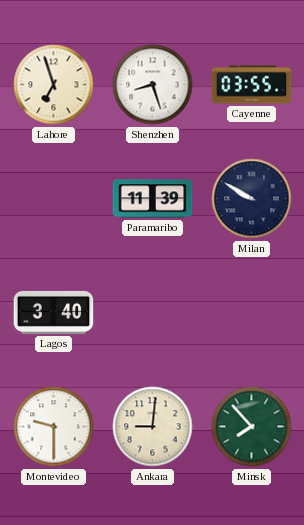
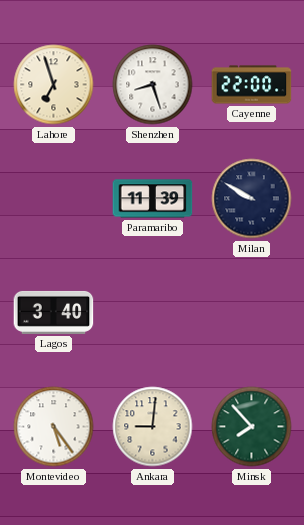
Cayenne: 03:55 -> 22:00 (252, 85)
Montevideo: 9:30 -> 5:24 (54, 427)
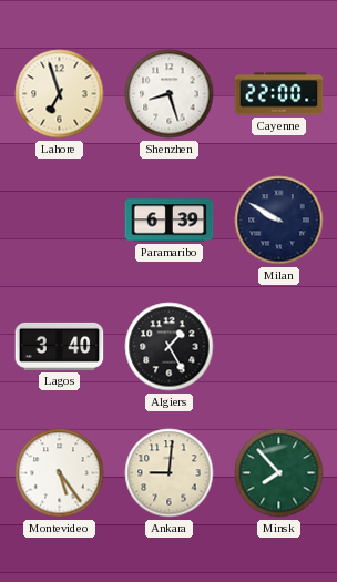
Paramaribo: 11:39 -> 6:39 (170, 221)
Algiers: none -> 1:25 (170, 347)
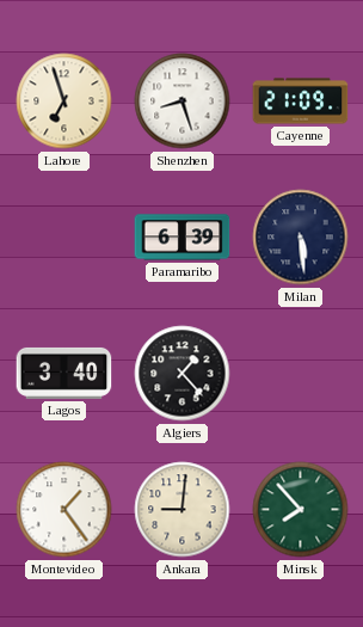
Cayenne: 22:00 -> 21:09 (301, 102)
Milan: 9:50 -> 5:29 (301, 238)
Algiers: 1:25 -> 1:23 (183, 374)
Montevideo: 5:24 -> 1:24 (64, 510)
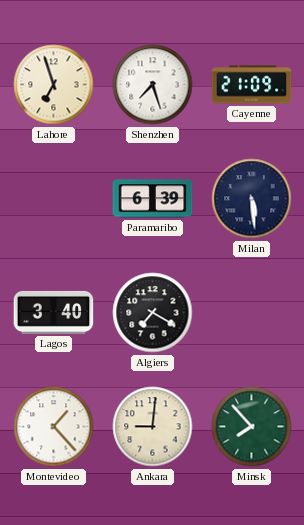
Shenzhen: 8:27 -> 7:27 (153, 85)
Algiers: 1:23 -> 7:20 (153, 313)
Montevideo: 1:24 -> 1:23 (54, 427)
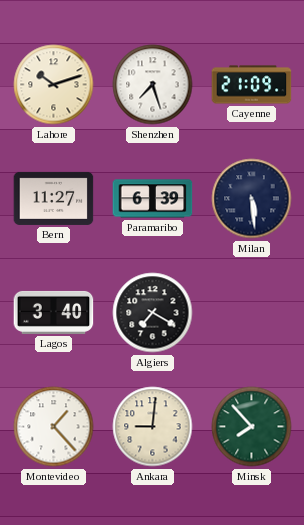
Lahore: 6:57 -> 10:12 (54, 85)
Bern: none -> 11:27 (54, 198)
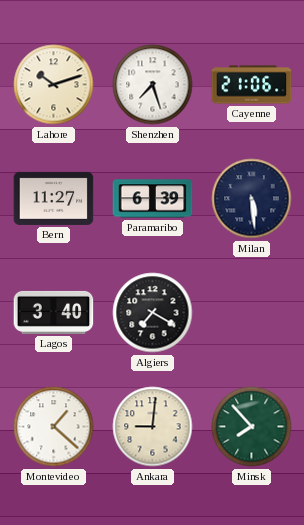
Cayenne: 21:09 -> 21:06 (252, 85)
Montevideo: 1:23 -> 1:22 (54, 427)
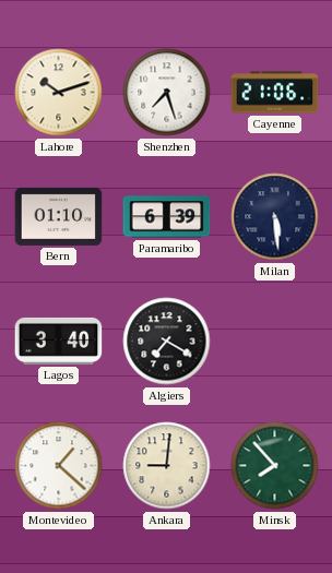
Bern: 11:27 -> 01:10 (59, 216)
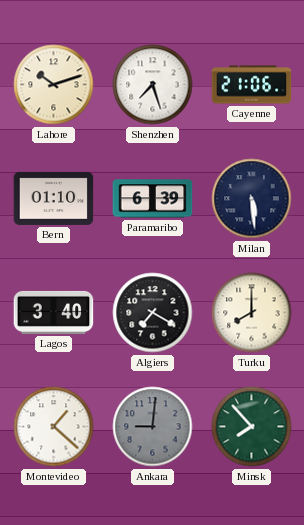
Turku: none -> 8:00 (252, 313)
Ankara dial: cream -> grey (153, 427)
